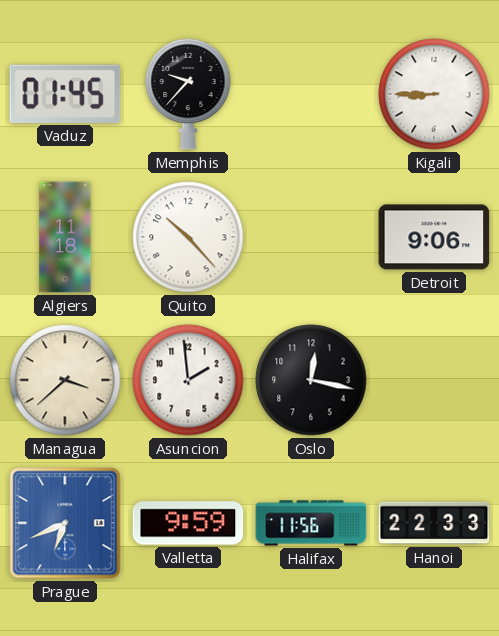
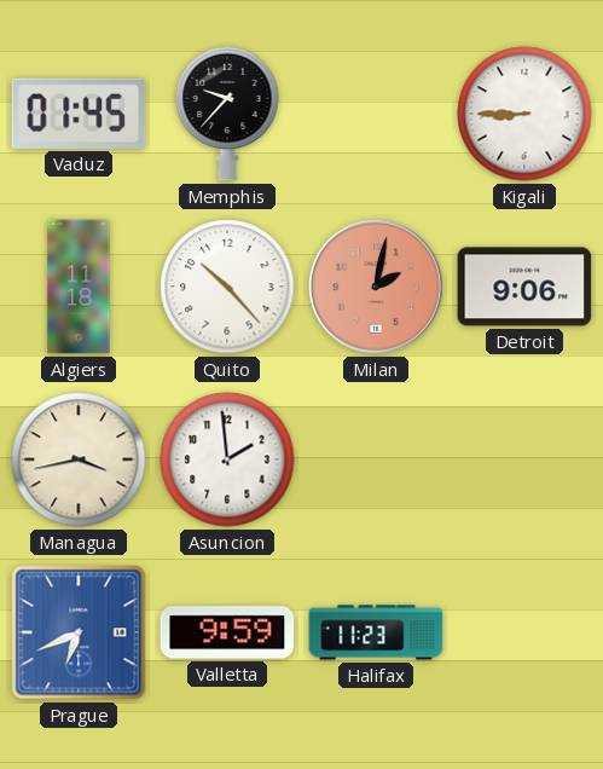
Milan: none -> 2:02 (376, 287)
Managua: 3:38 -> 3:43 (79, 459)
Oslo: 12:17 -> none (311, 380)
Halifax: 11:56 -> 11:23 (376, 632)
Hanoi: 22:33 -> none (434, 523)
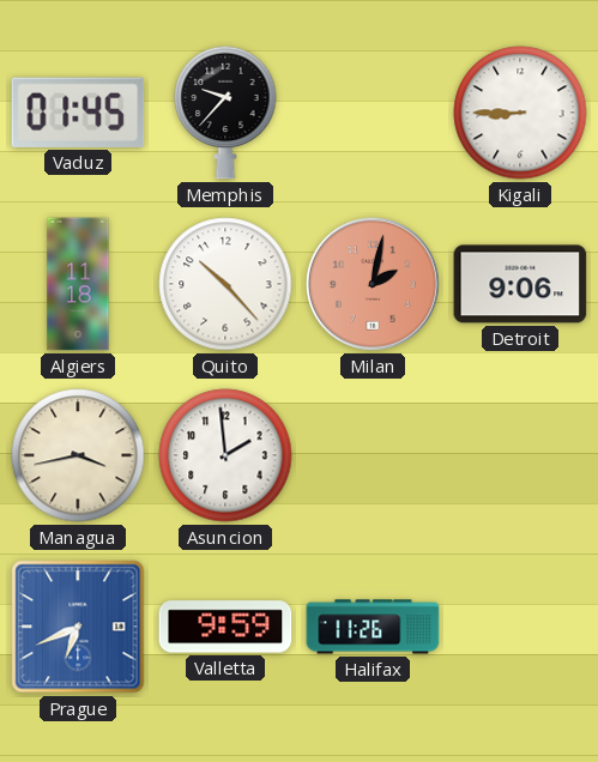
Halifax: 11:23 -> 11:26 (373, 627)
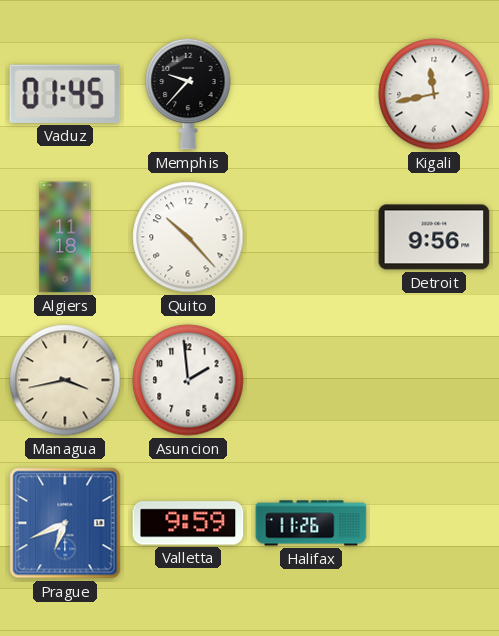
Kigali: 8:45 -> 11:43 (434, 94)
Milan: 2:02 -> none (373, 284)
Detroit: 9:06 -> 9:56 (434, 237)
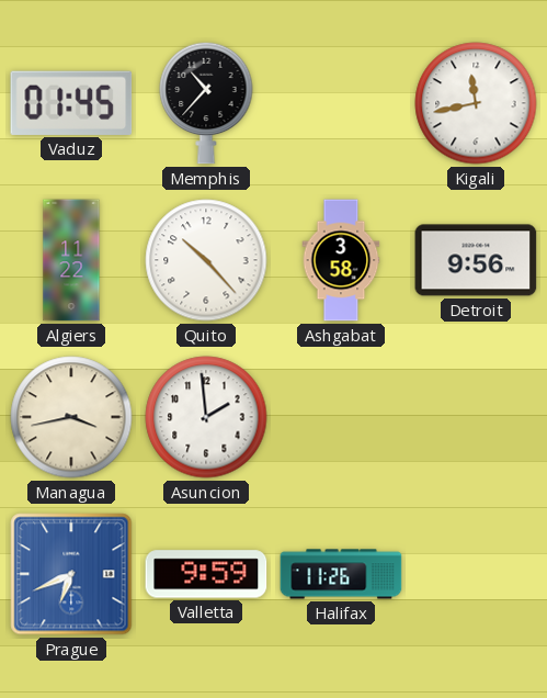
Memphis: 9:37 -> 10:37 (206, 103)
Algiers: 11:18 -> 11:22 (71, 260)
Ashgabat: none -> 3:58 (341, 260)
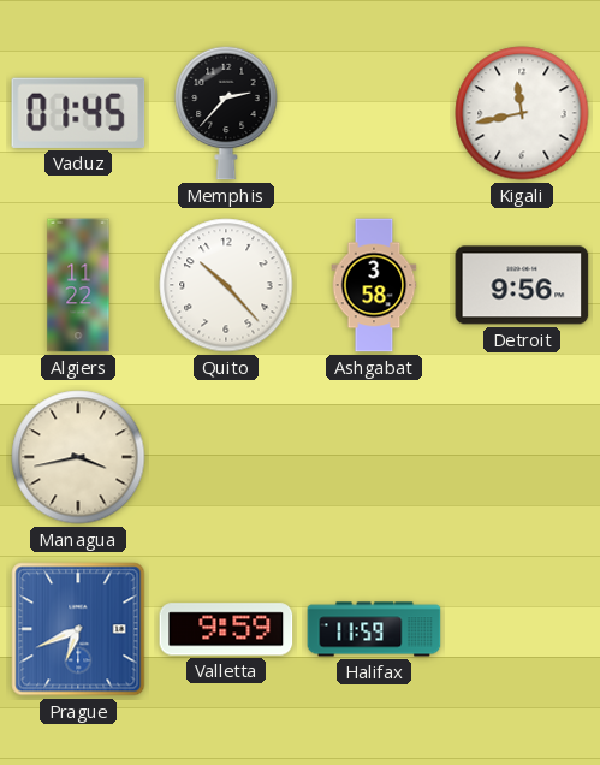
Memphis: 10:37 -> 2:37 (226, 113)
Asuncion: 1:59 -> none (206, 417)
Halifax: 11:26 -> 11:59 (374, 629)
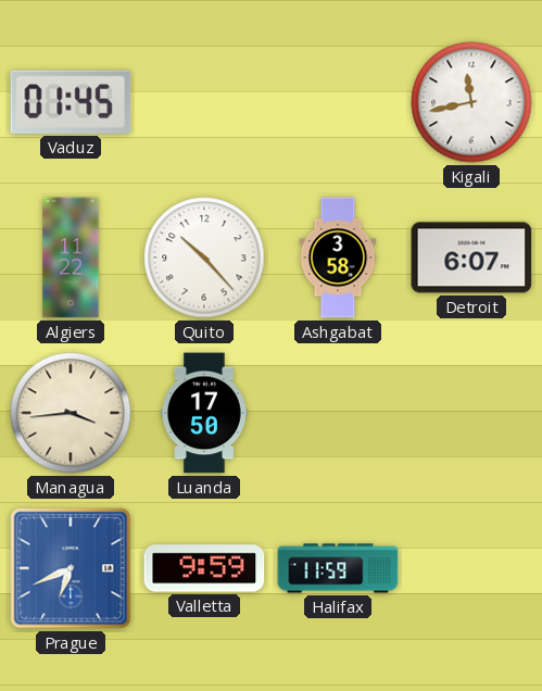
Memphis: 2:37 -> none (226, 113)
Detroit: 9:56 -> 6:07 (471, 257)
Managua: 3:43 -> 3:44 (71, 413)
Luanda: none -> 17:50 (205, 413)
